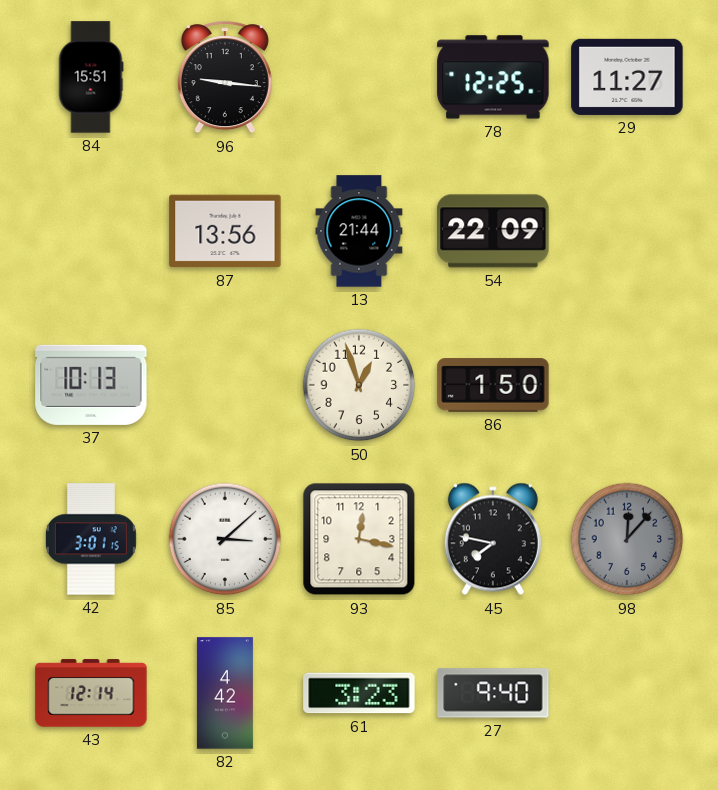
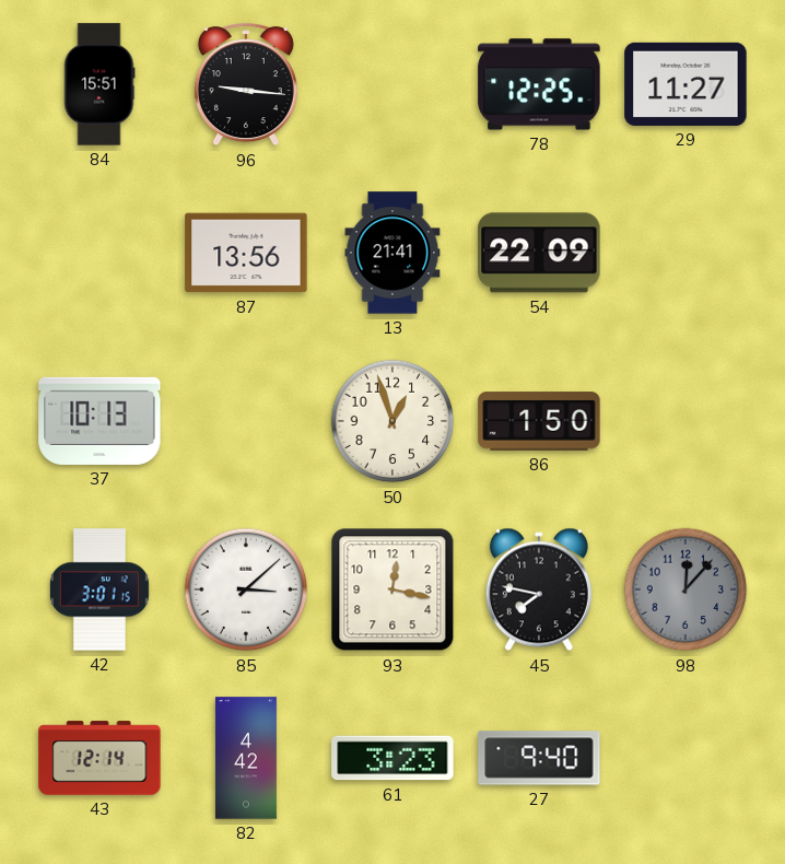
13: 21:44 -> 21:41 (392, 253)
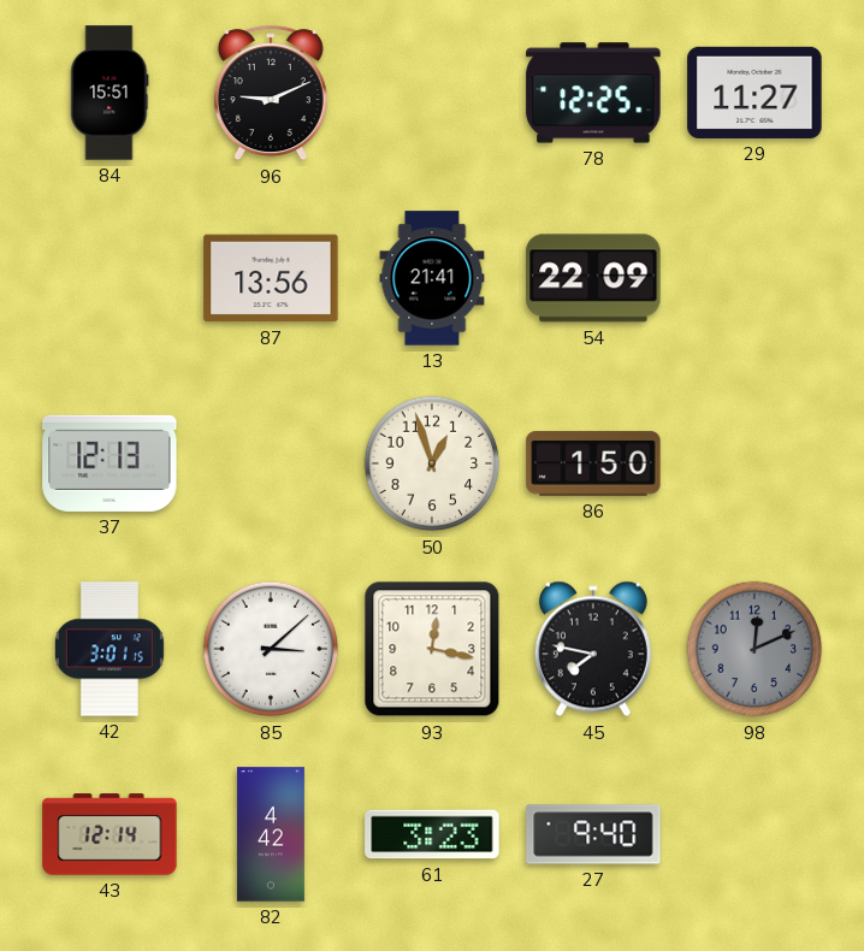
96: 9:16 -> 9:11 (271, 94)
37: 10:13 -> 12:13 (110, 463)
98: 12:07 -> 12:11 (754, 649)
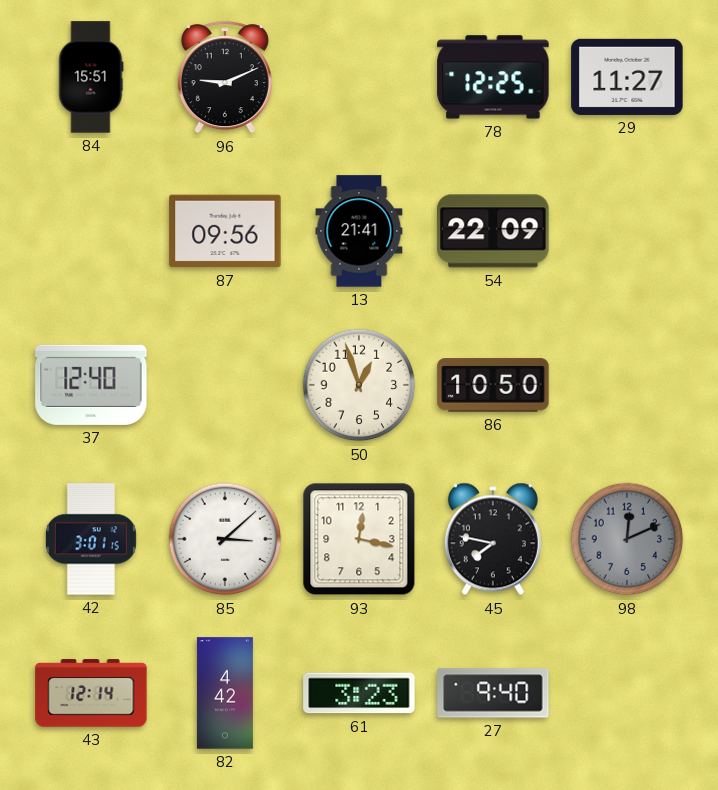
87: 13:56 -> 09:56 (225, 231)
37: 12:13 -> 12:40 (91, 385)
86: 1:50 -> 10:50 (493, 385)
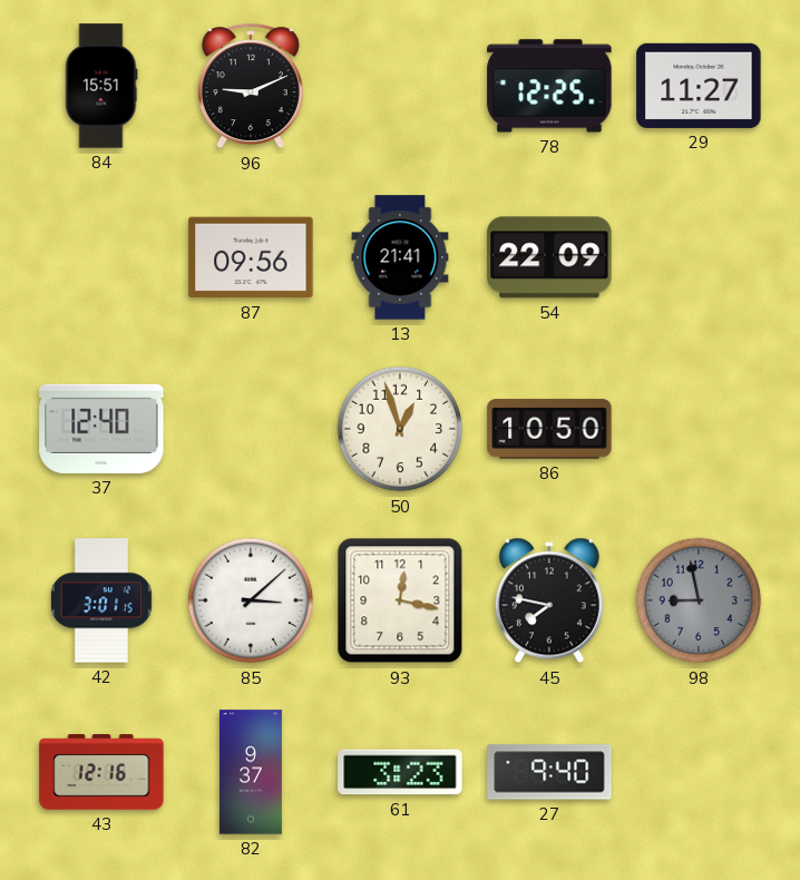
98: 12:11 -> 8:58 (699, 600)
43: 12:14 -> 12:16 (101, 772)
82: 4:42 -> 9:37 (251, 772)
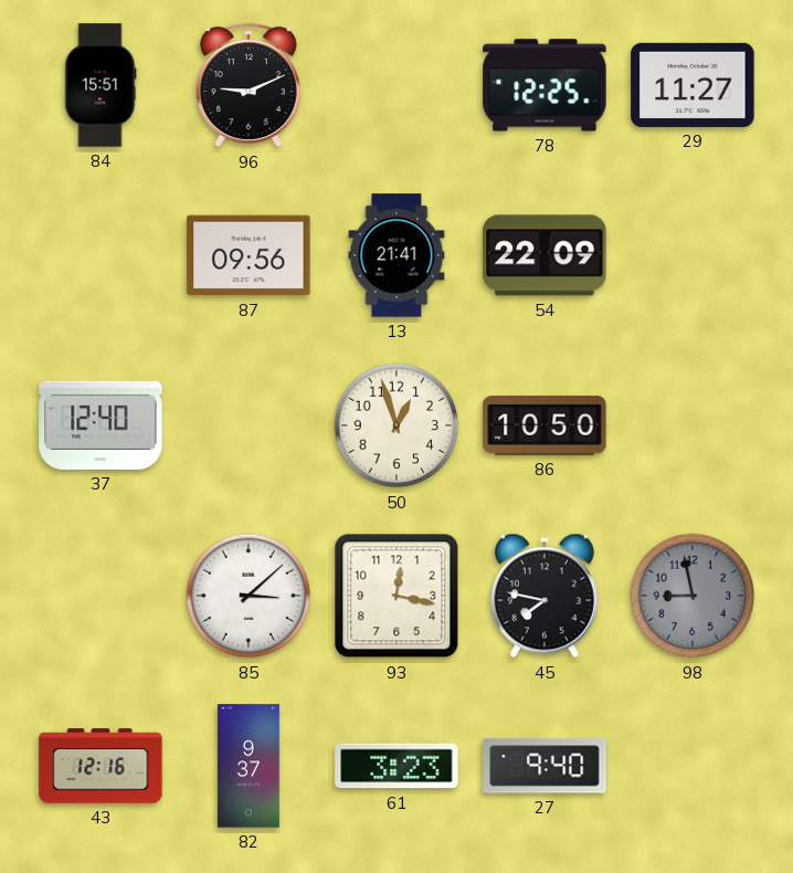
42: 3:01 -> none (101, 600)
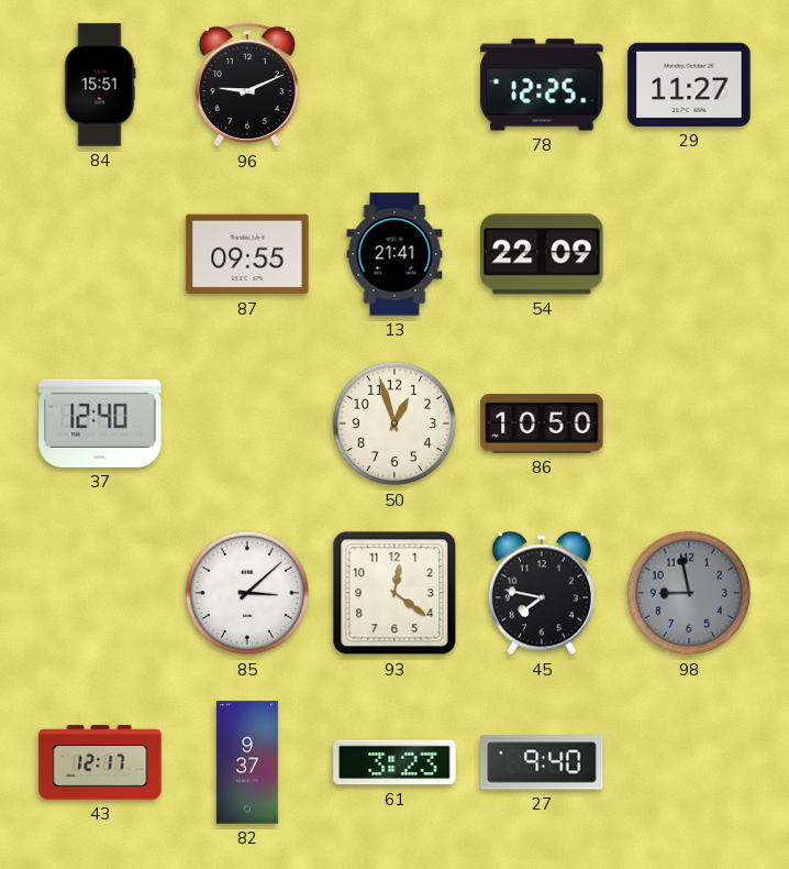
87: 09:56 -> 09:55 (247, 254)
93: 12:17 -> 12:21 (394, 593)
43: 12:16 -> 12:17 (100, 762)
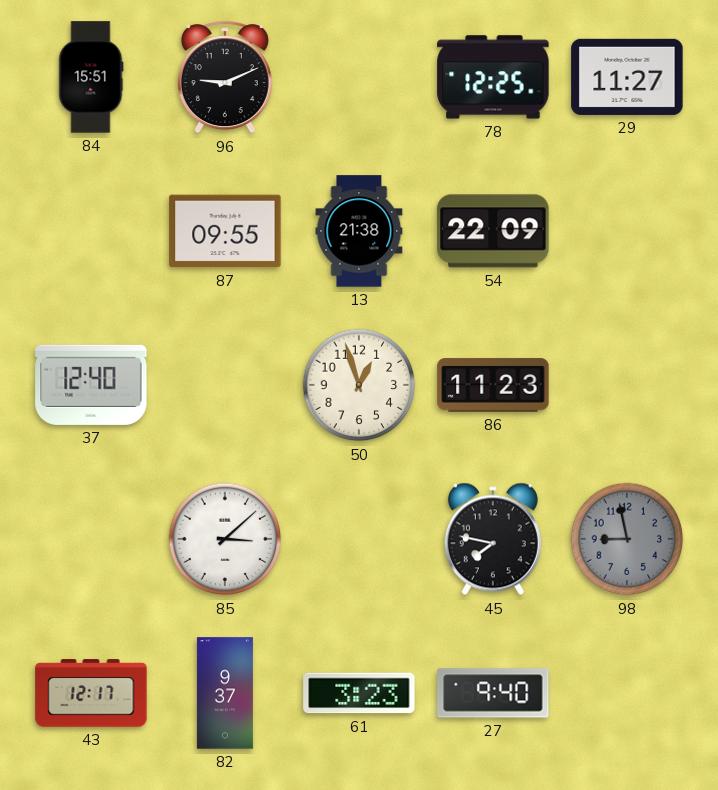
13: 21:41 -> 21:38 (359, 231)
86: 10:50 -> 11:23 (493, 385)
93: 12:21 -> none (394, 593)
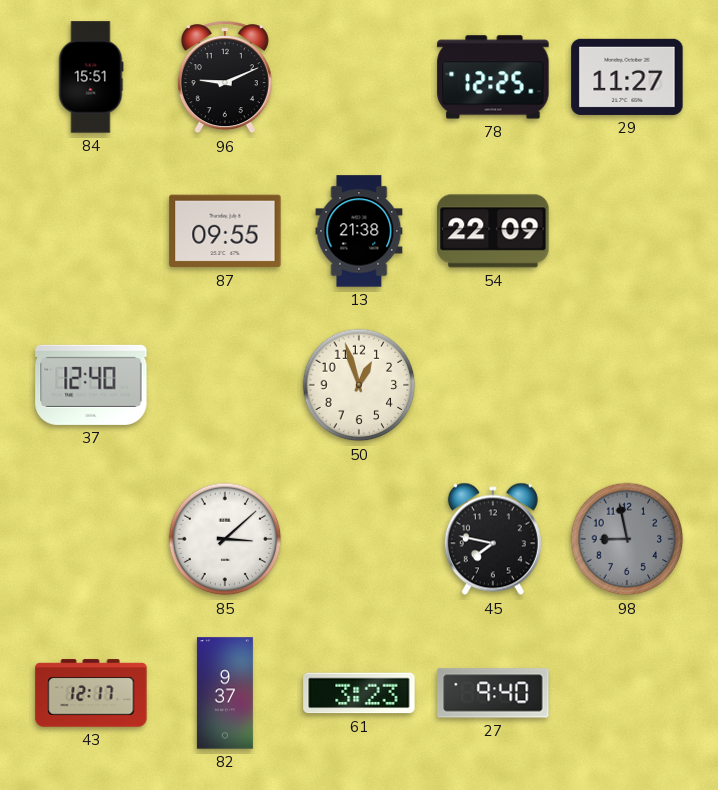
86: 11:23 -> none (493, 385)
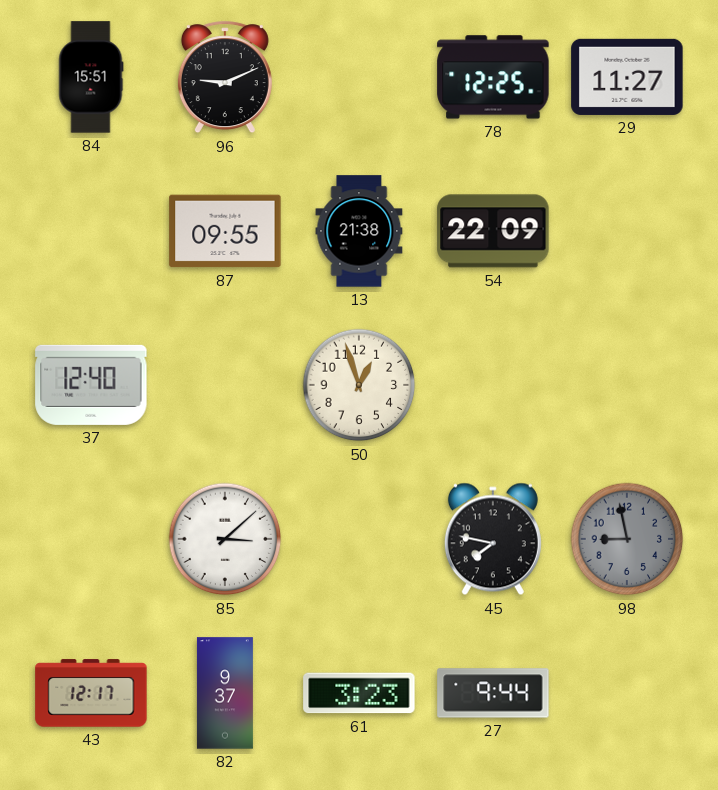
27: 9:40 -> 9:44 (493, 693)
